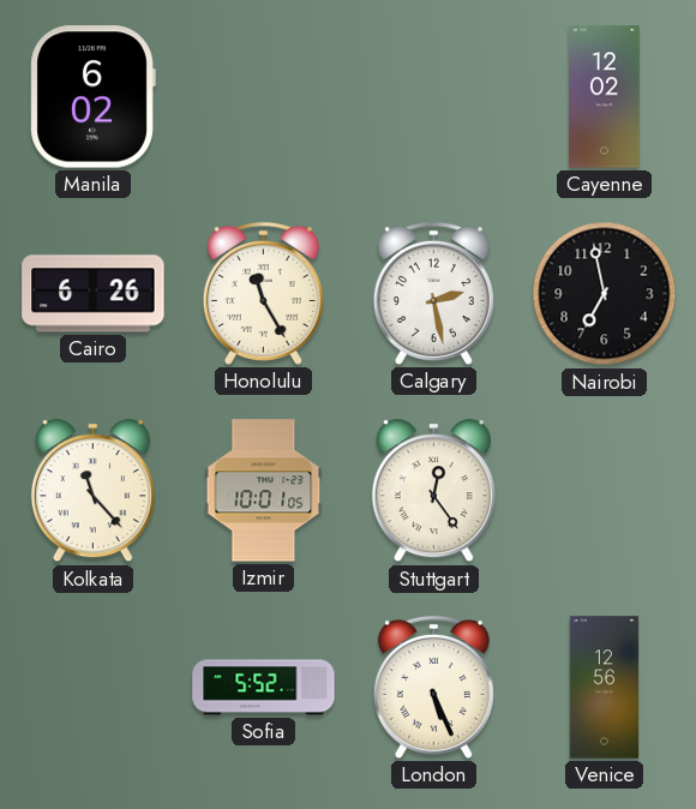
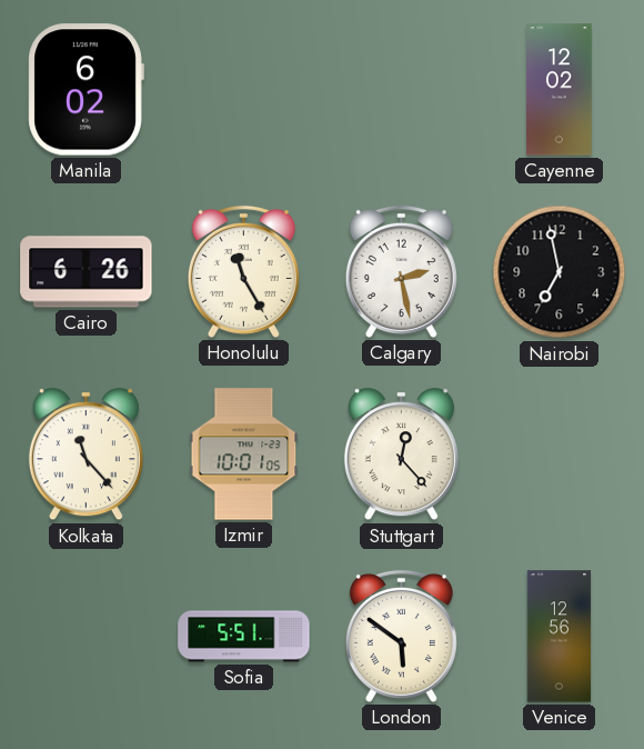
Stuttgart: 12:24 -> 12:23 (401, 455)
Sofia: 5:52 -> 5:51 (244, 637)
London: 5:26 -> 5:51 (401, 636)
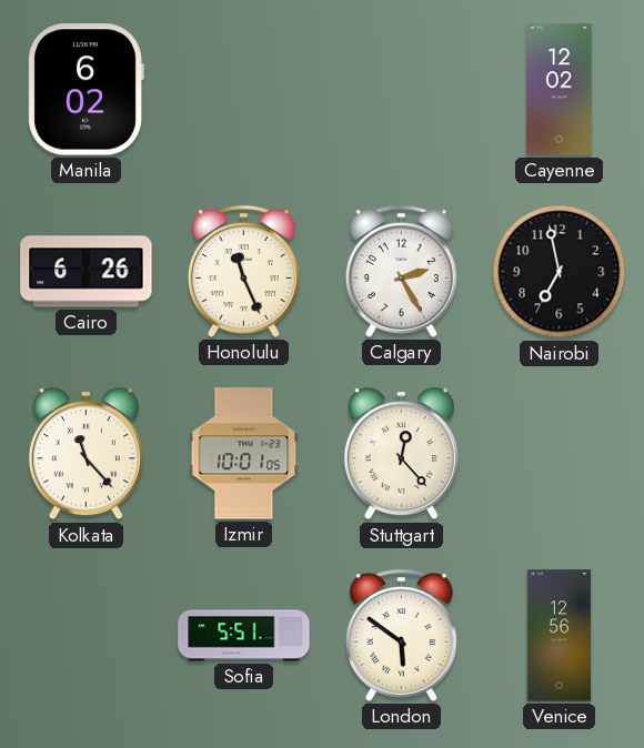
Honolulu: 11:25 -> 11:26 (243, 271)
Calgary: 2:28 -> 2:25 (401, 271)
